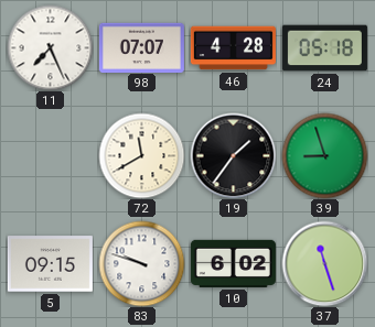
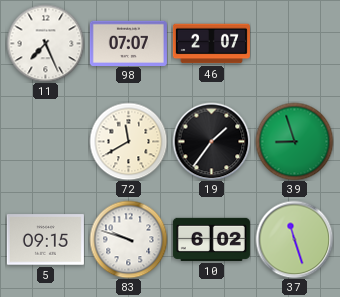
46: 4:28 -> 2:07 (211, 44)
24: 05:18 -> none (324, 48)
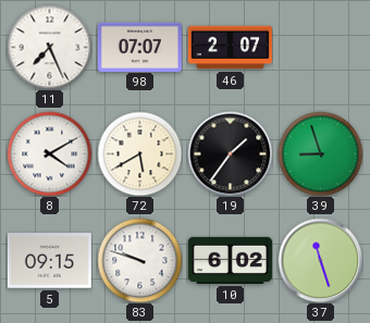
8: none -> 4:10 (49, 153)
72: 11:40 -> 5:40 (139, 153)
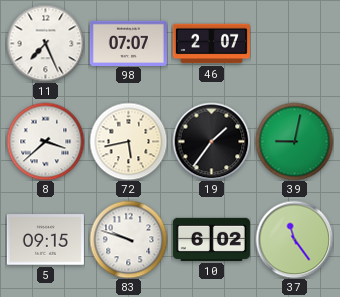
8: 4:10 -> 3:38 (45, 141)
72: 5:40 -> 5:43 (128, 141)
39: 8:57 -> 9:02 (294, 141)
37: 11:27 -> 11:24 (294, 239)
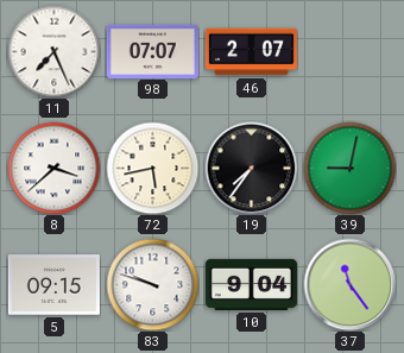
19: 1:36 -> 7:36 (251, 168)
10: 6:02 -> 9:04 (251, 284)
